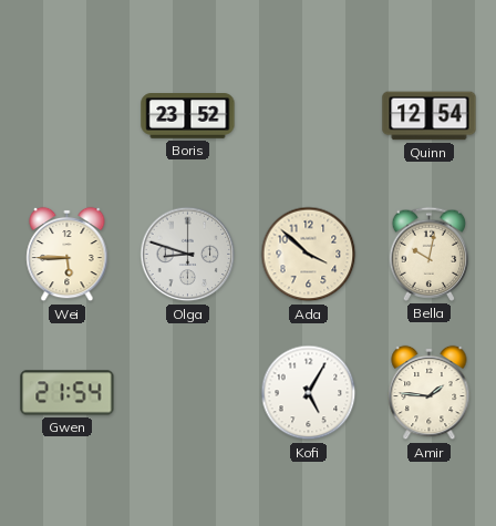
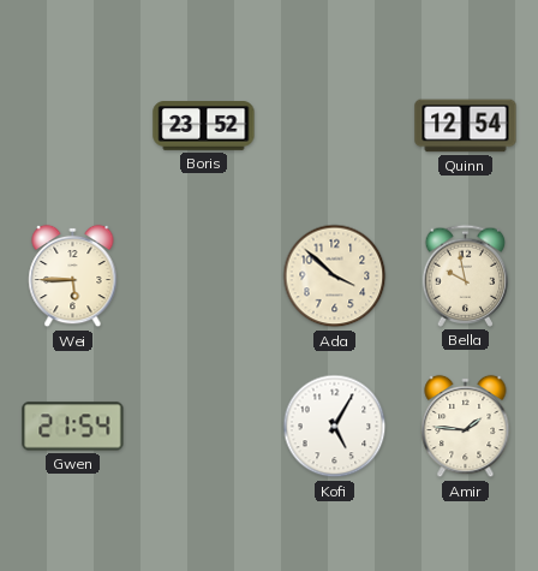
Olga: 8:48 -> none (188, 255)
Bella: 10:02 -> 9:58 (466, 275)
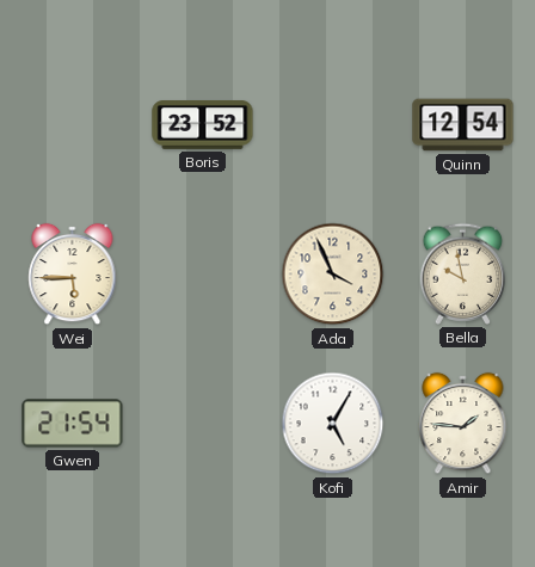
Ada: 3:52 -> 3:56 (333, 275)
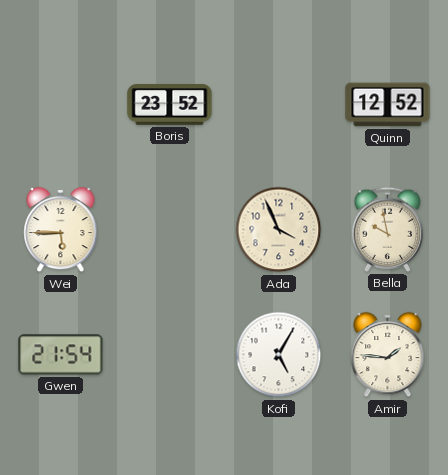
Quinn: 12:54 -> 12:52 (388, 105)
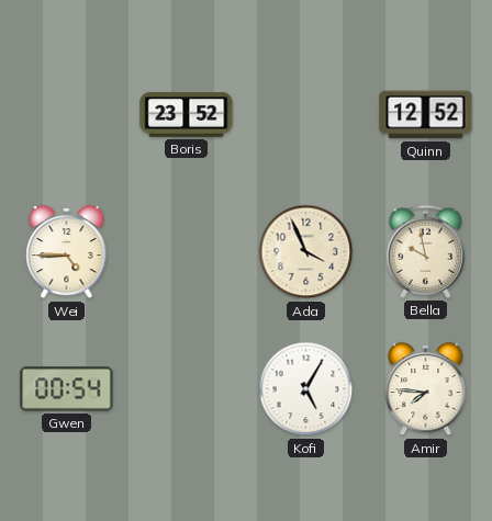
Wei: 5:45 -> 4:45 (67, 252)
Gwen: 21:54 -> 00:54 (67, 389)
Amir: 1:46 -> 7:46 (426, 389)
